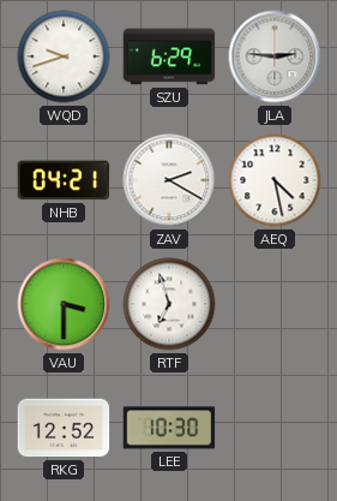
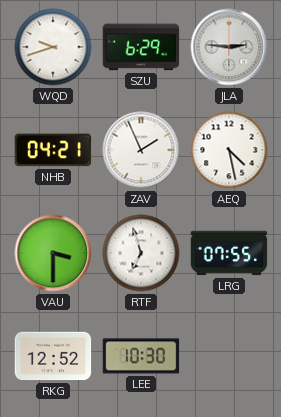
ZAV: 2:20 -> 1:56 (141, 150)
LRG: none -> 07:55 (229, 253)
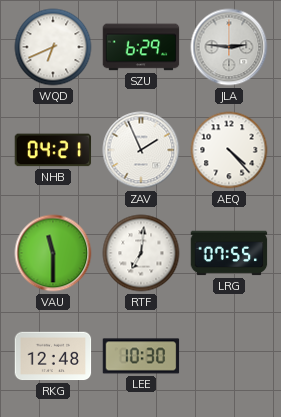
WQD: 9:42 -> 6:41 (53, 47)
AEQ: 4:28 -> 4:23 (229, 150)
VAU: 3:30 -> 11:30 (53, 253)
RTF: 6:57 -> 7:01 (141, 253)
RKG: 12:52 -> 12:48 (53, 356)
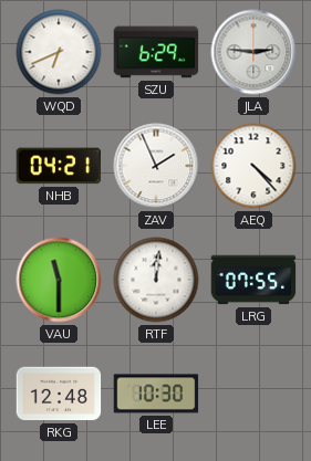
RTF: 7:01 -> 12:01 (156, 280)
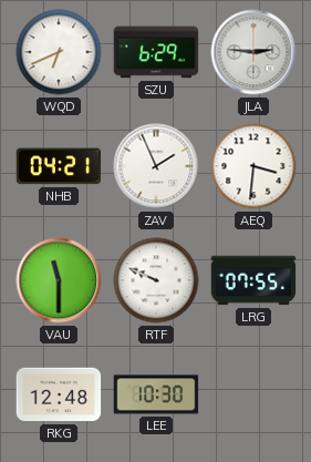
AEQ: 4:23 -> 3:31 (253, 166)
RTF: 12:01 -> 9:49 (156, 280)
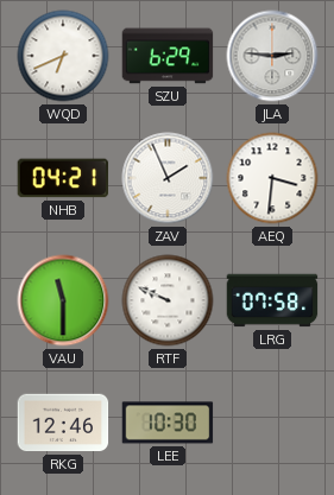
LRG: 07:55 -> 07:58 (272, 300)
RKG: 12:48 -> 12:46 (63, 423)
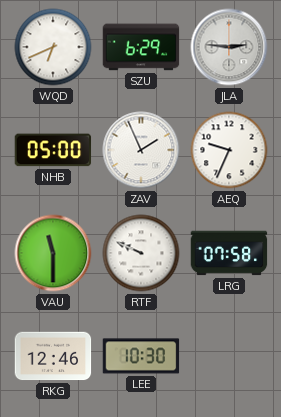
NHB: 04:21 -> 05:00 (53, 150)
AEQ: 3:31 -> 9:34 (229, 150)
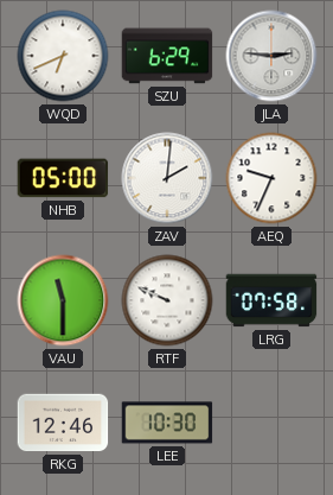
ZAV: 1:56 -> 2:01 (167, 178)
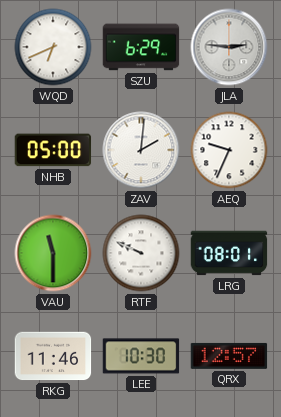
LRG: 07:58 -> 08:01 (229, 253)
RKG: 12:46 -> 11:46 (53, 356)
QRX: none -> 12:57 (229, 356)
